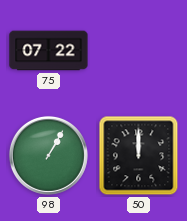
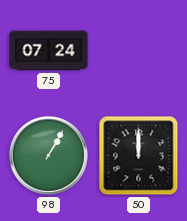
75: 07:22 -> 07:24 (49, 51)
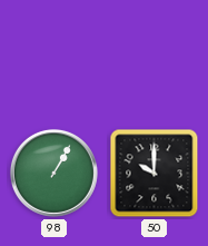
75: 07:24 -> none (49, 51)
50: 12:00 -> 10:00 (155, 174)
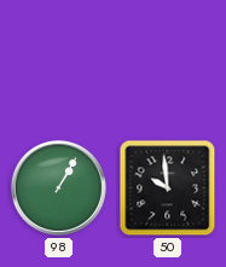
50: 10:00 -> 9:59 (168, 188)
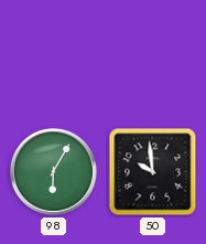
98: 1:05 -> 6:05 (53, 171)
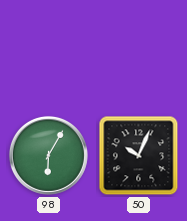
50: 9:59 -> 10:04 (139, 156)
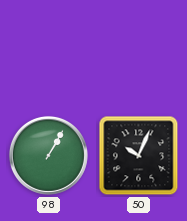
98: 6:05 -> 1:05 (48, 155)
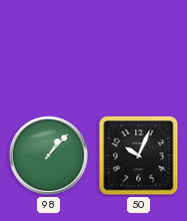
98: 1:05 -> 1:07 (48, 155)
